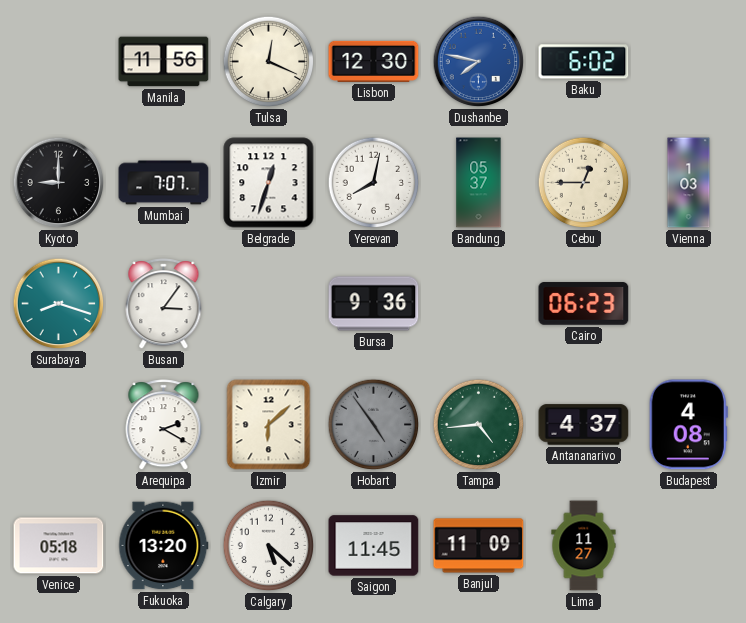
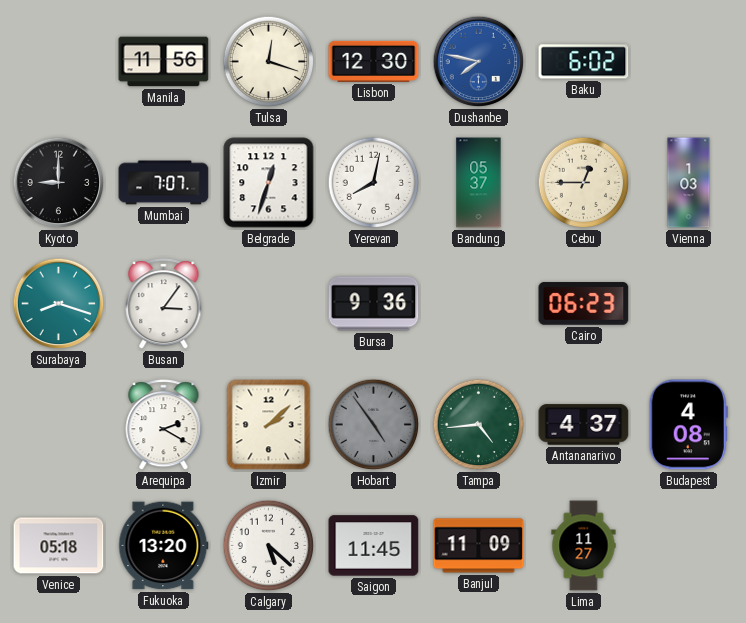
Tulsa: 12:19 -> 12:18 (269, 62)
Izmir: 6:08 -> 2:08 (269, 425)
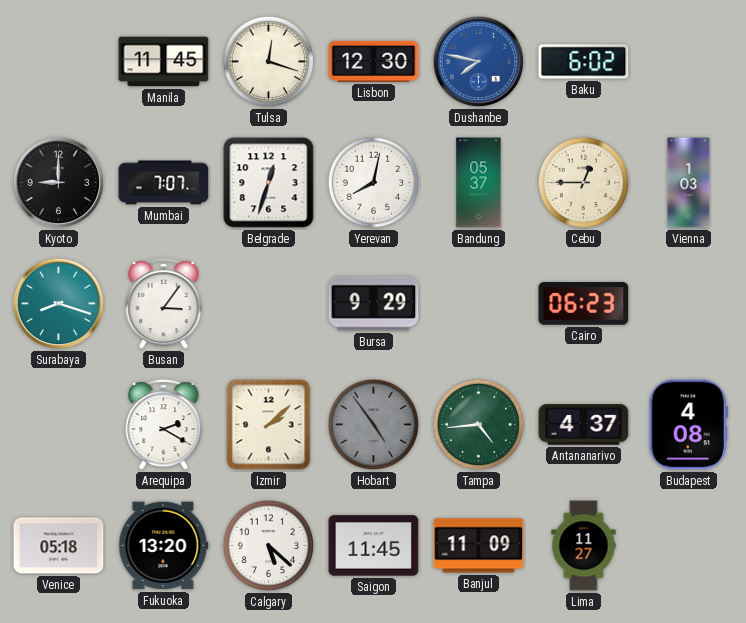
Manila: 11:56 -> 11:45 (164, 62)
Bursa: 9:36 -> 9:29 (374, 304)
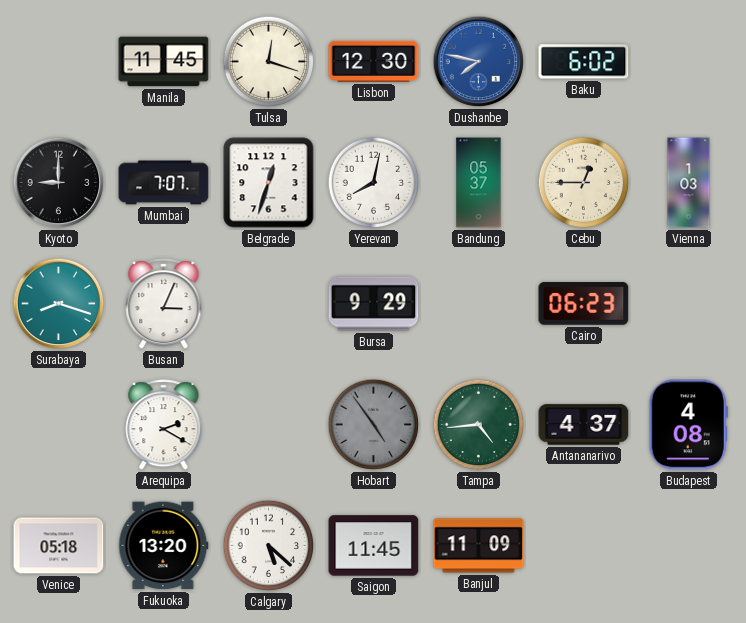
Busan: 3:06 -> 3:04 (164, 304)
Izmir: 2:08 -> none (269, 425)
Lima: 11:27 -> none (584, 546)
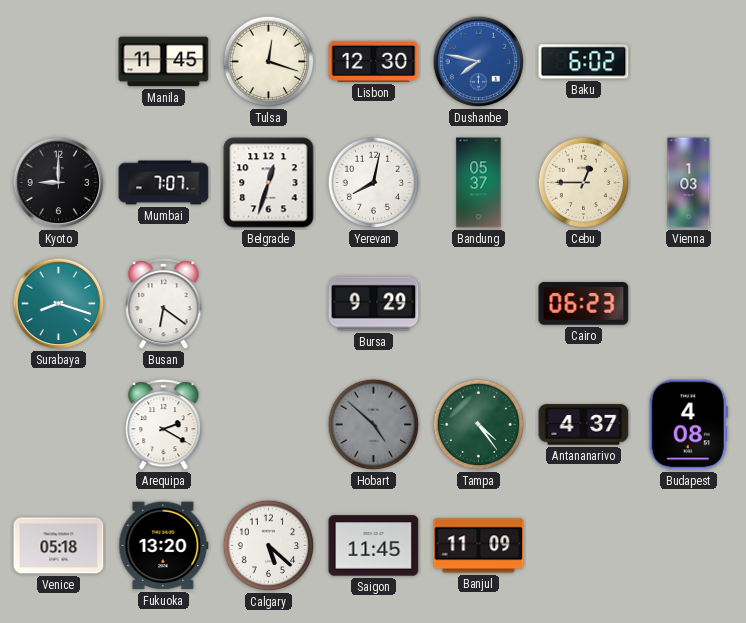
Busan: 3:04 -> 6:21 (164, 304)
Hobart: 4:54 -> 4:52 (374, 425)
Tampa: 4:44 -> 4:24 (479, 425)
